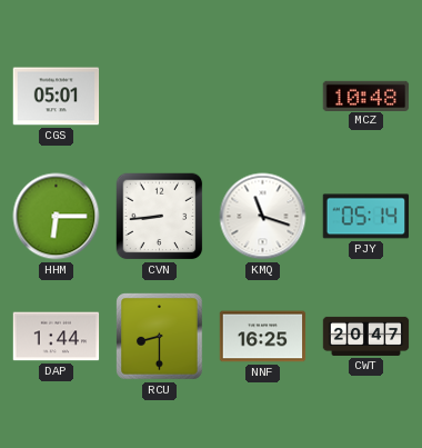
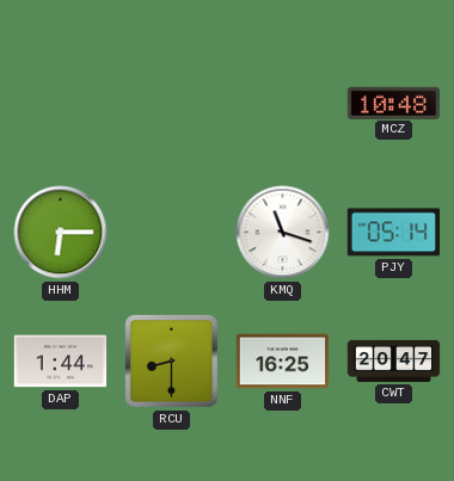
CGS: 05:01 -> none (57, 97)
CVN: 8:44 -> none (160, 217)
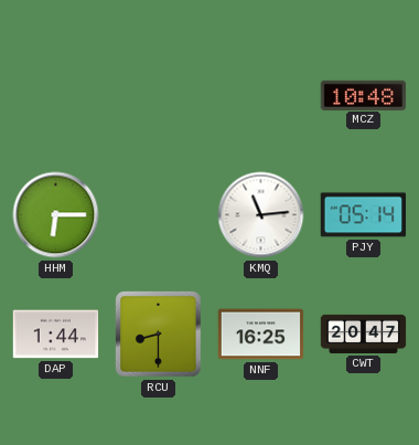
KMQ: 11:18 -> 11:14 (261, 215)
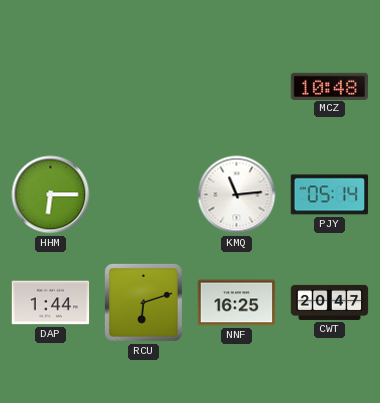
RCU: 8:30 -> 6:12 (144, 303)
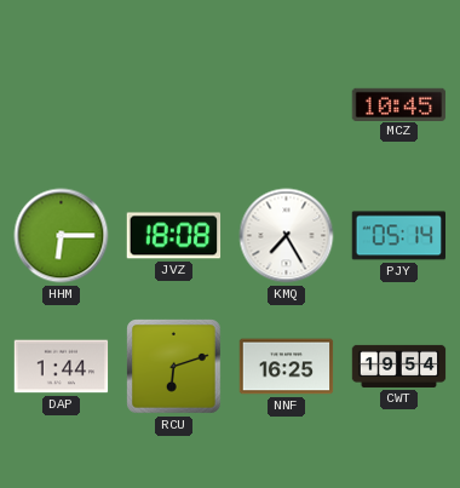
MCZ: 10:48 -> 10:45 (399, 104)
JVZ: none -> 18:08 (174, 236)
KMQ: 11:14 -> 7:25 (287, 236)
CWT: 20:47 -> 19:54 (399, 366)
